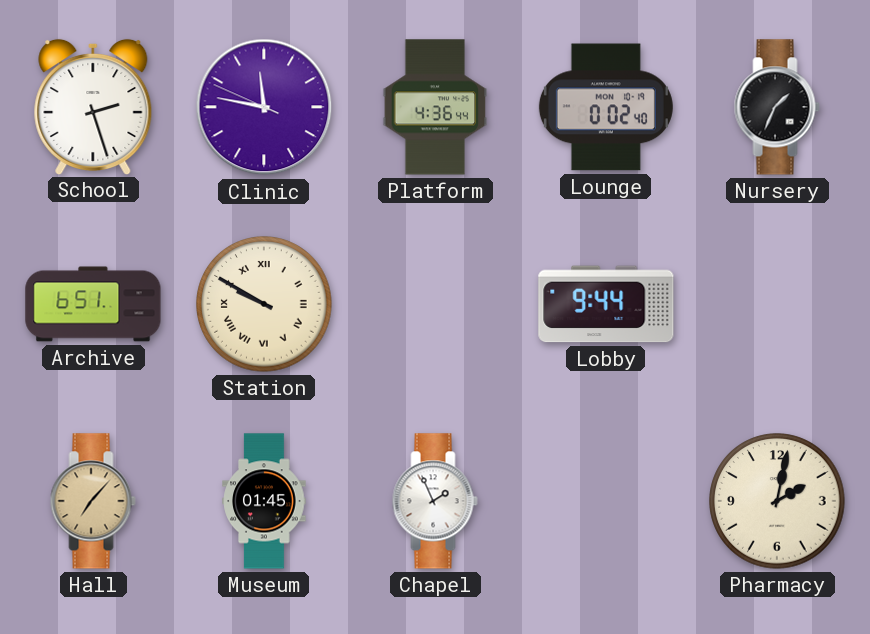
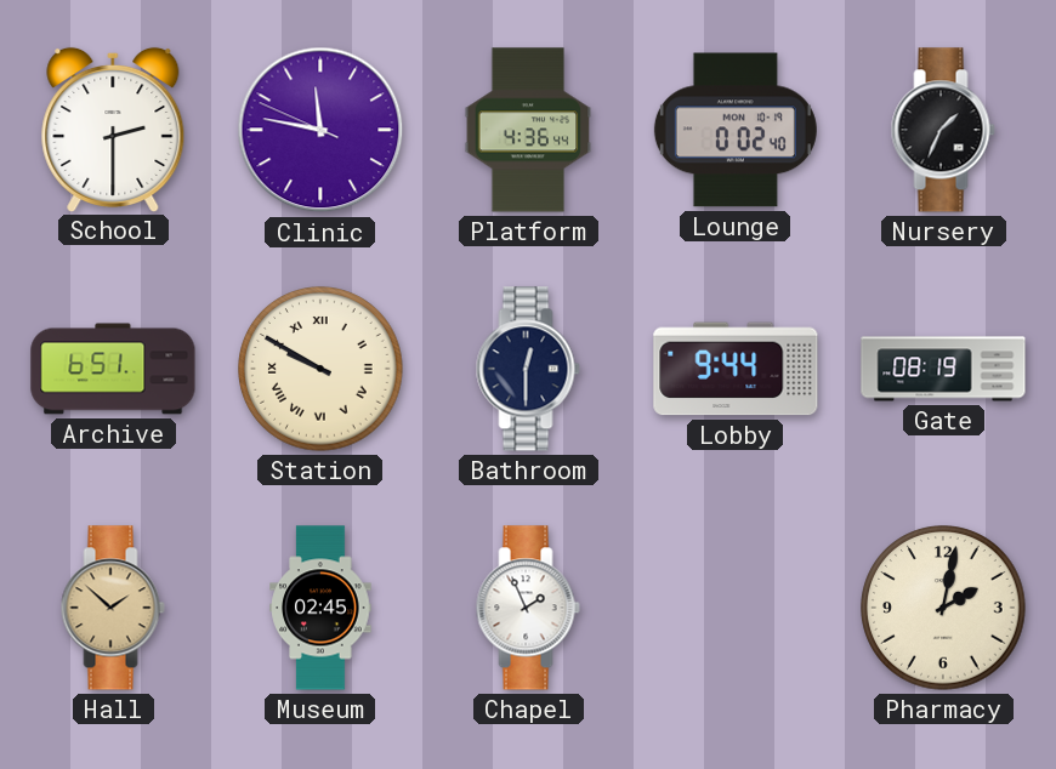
School: 2:27 -> 2:30 (113, 129)
Bathroom: none -> 12:30 (528, 369)
Gate: none -> 08:19 (943, 369)
Hall: 7:07 -> 1:52 (113, 608)
Museum: 01:45 -> 02:45 (320, 608)
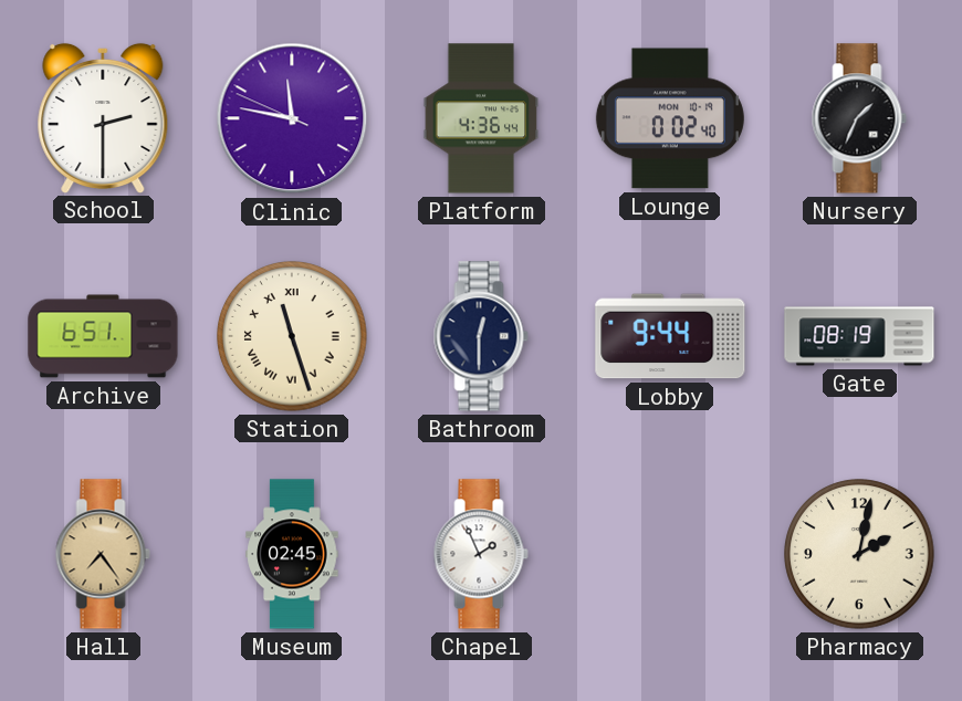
Station: 9:50 -> 11:27 (292, 336)
Hall: 1:52 -> 7:24 (103, 554)
